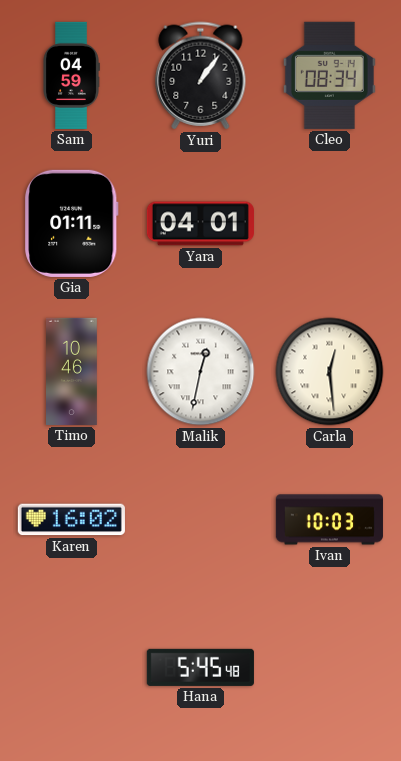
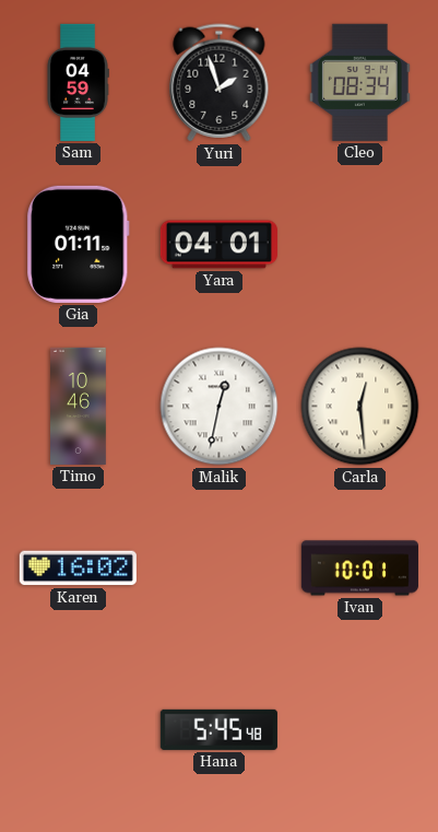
Yuri: 1:06 -> 1:57 (220, 83)
Ivan: 10:03 -> 10:01 (359, 569)
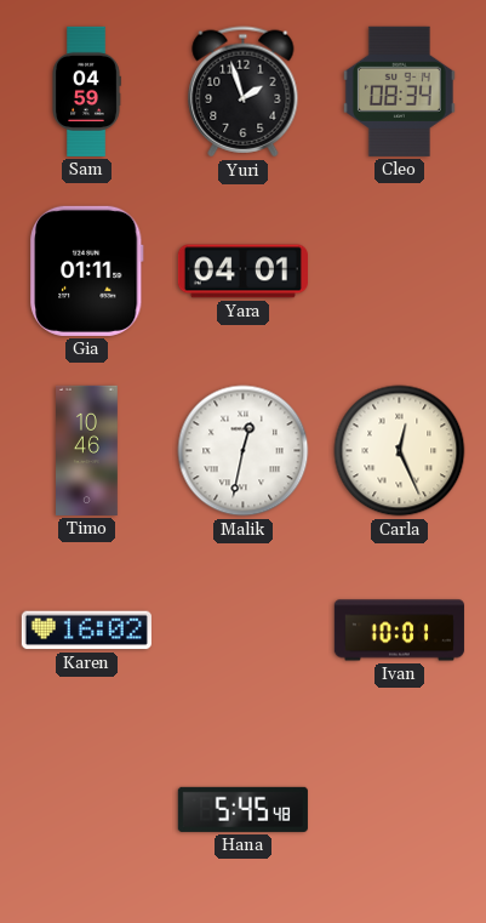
Carla: 12:29 -> 12:26 (400, 451)
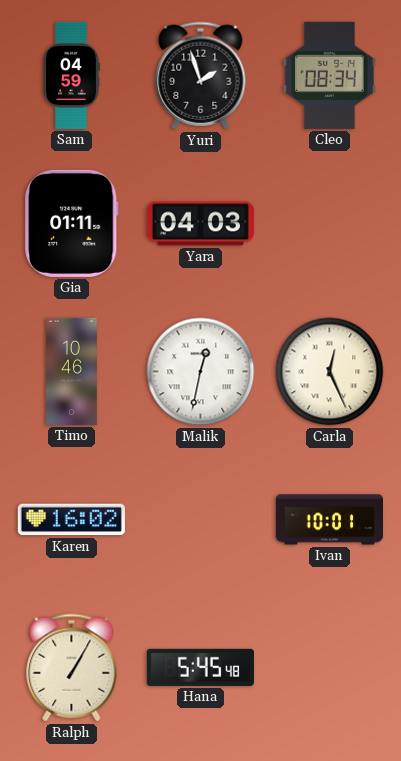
Yara: 04:01 -> 04:03 (200, 224)
Ralph: none -> 1:05 (72, 668)
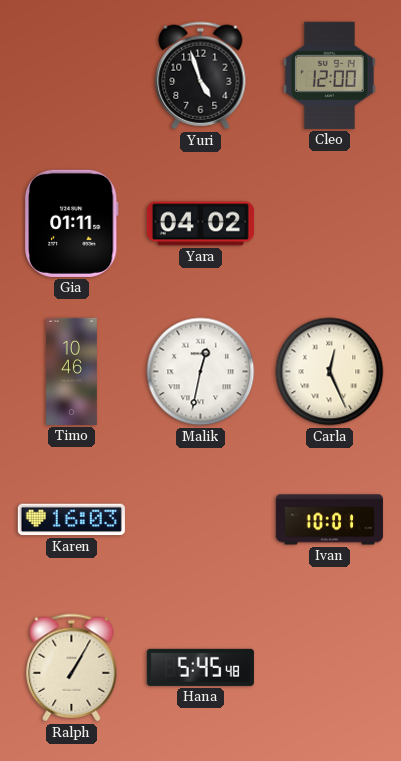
Sam: 04:59 -> none (71, 75)
Yuri: 1:57 -> 4:57 (201, 76)
Cleo: 08:34 -> 12:00 (329, 75)
Yara: 04:03 -> 04:02 (200, 224)
Karen: 16:02 -> 16:03 (71, 520)
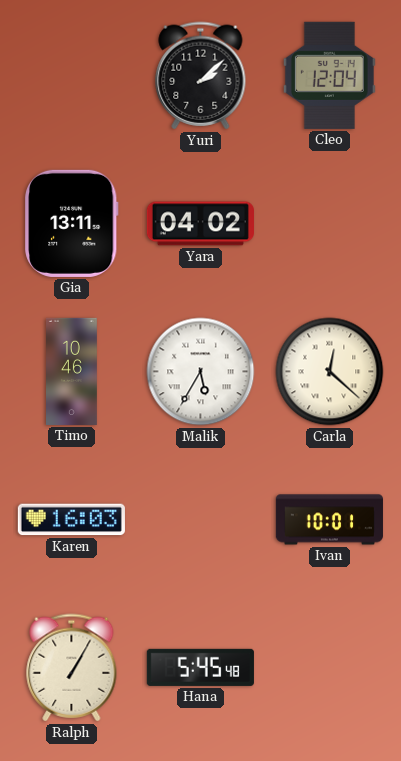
Yuri: 4:57 -> 2:08 (201, 76)
Cleo: 12:00 -> 12:04 (329, 75)
Gia: 01:11 -> 13:11 (72, 223)
Malik: 12:32 -> 5:35 (201, 372)
Carla: 12:26 -> 12:22 (330, 372)
